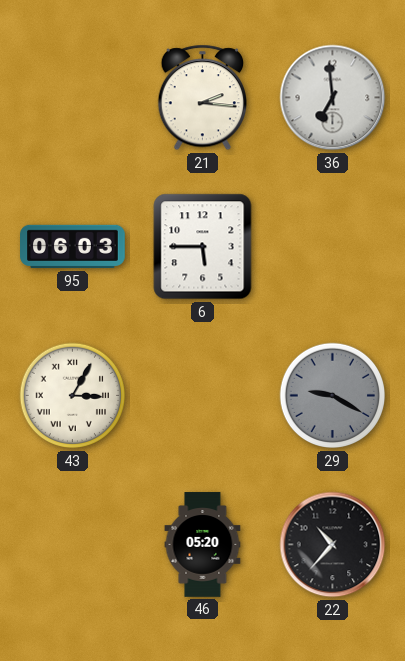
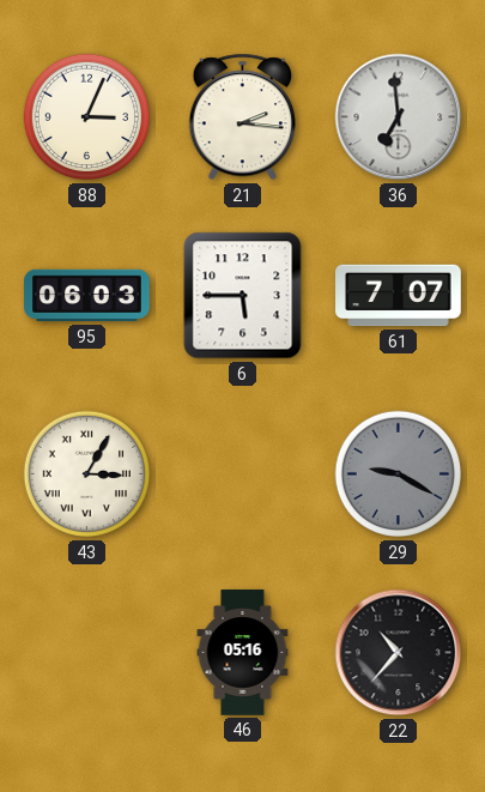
88: none -> 3:04 (87, 117)
61: none -> 7:07 (399, 296)
46: 05:20 -> 05:16 (243, 653)
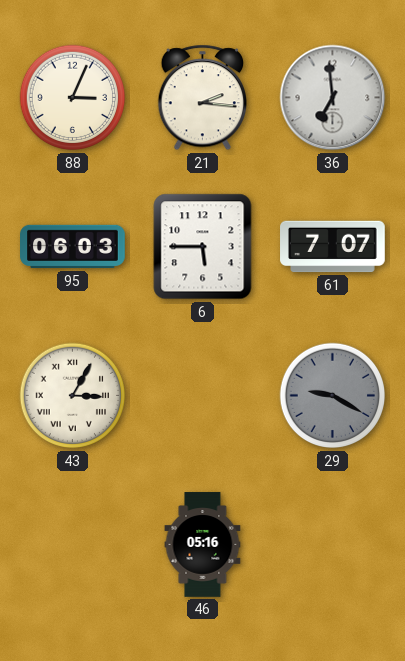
22: 10:37 -> none (399, 653)
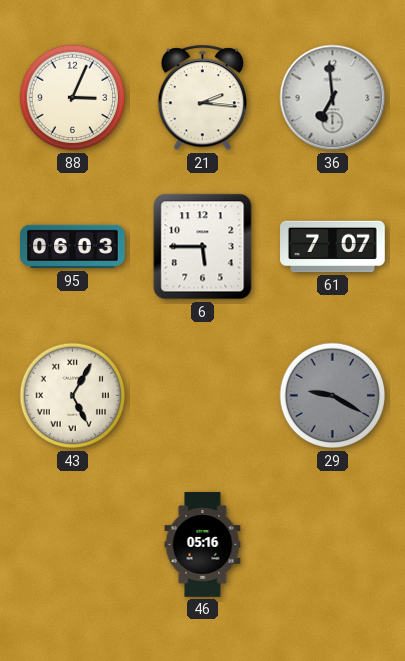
43: 3:05 -> 5:05 (73, 396)
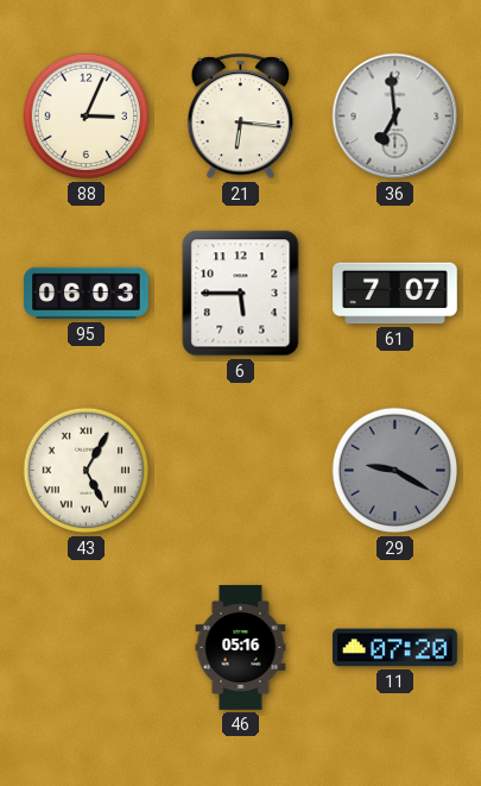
21: 2:16 -> 6:16 (240, 117)
11: none -> 07:20 (395, 648)
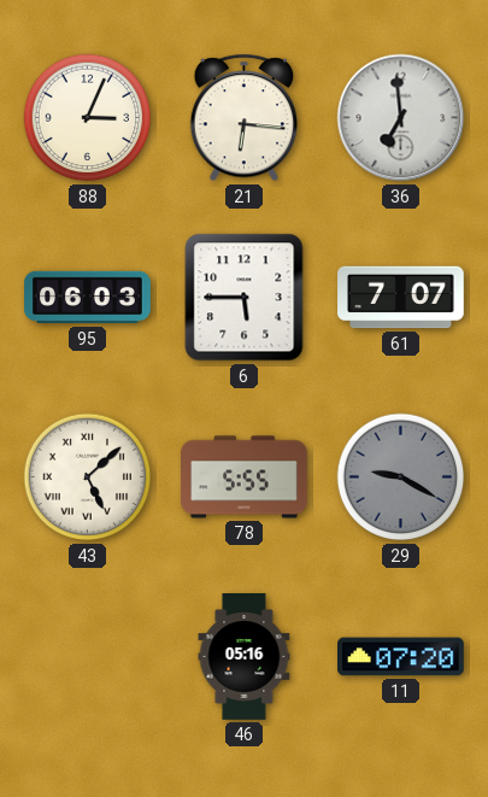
43: 5:05 -> 5:08 (88, 477)
78: none -> 5:55 (245, 477)
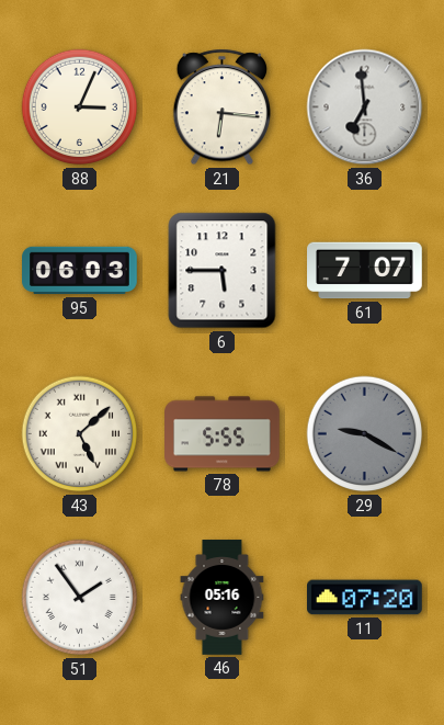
51: none -> 1:54 (80, 598)
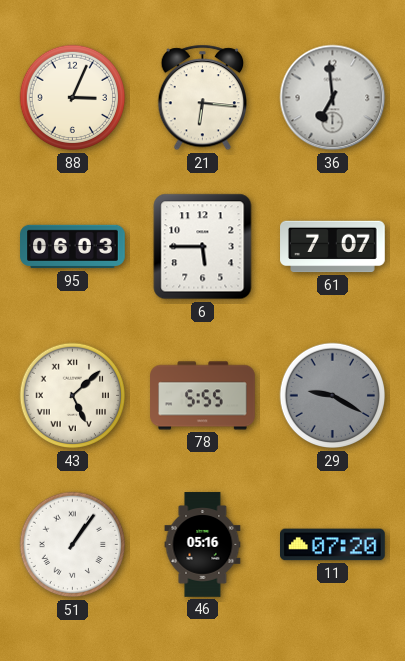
51: 1:54 -> 1:06 (73, 545)
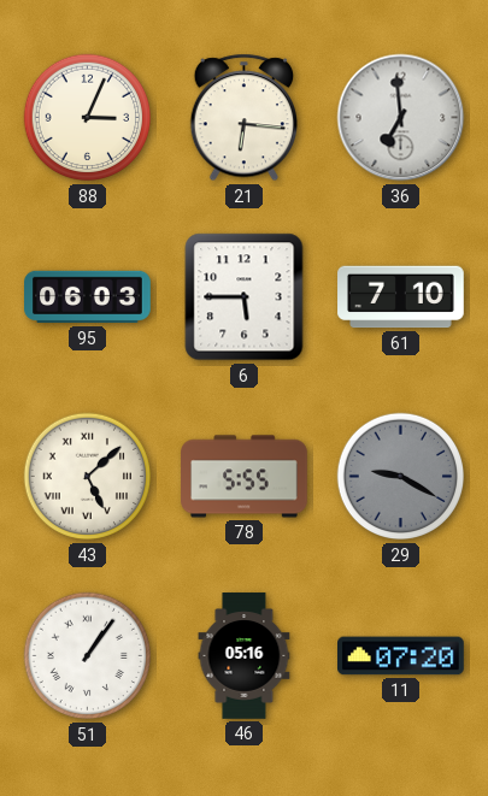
61: 7:07 -> 7:10 (401, 297)
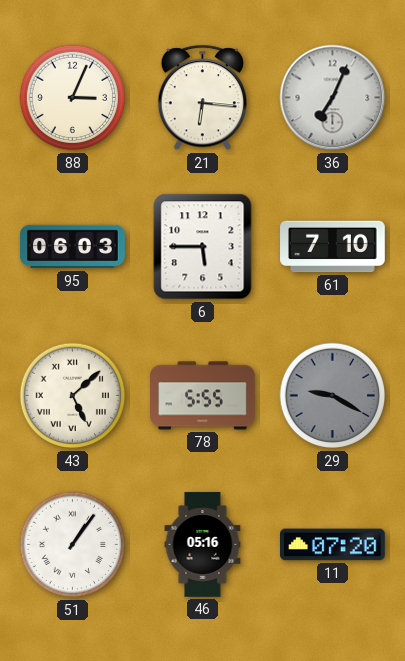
36: 6:59 -> 7:04 (333, 98)
